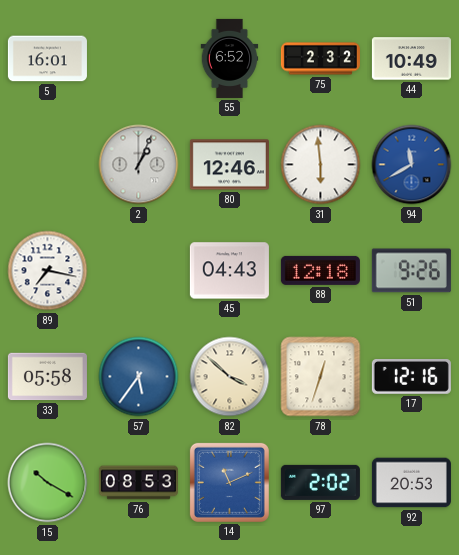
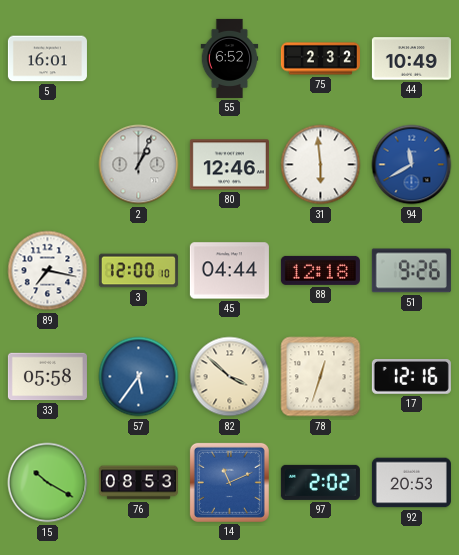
3: none -> 12:00 (138, 271)
45: 04:43 -> 04:44 (229, 271)
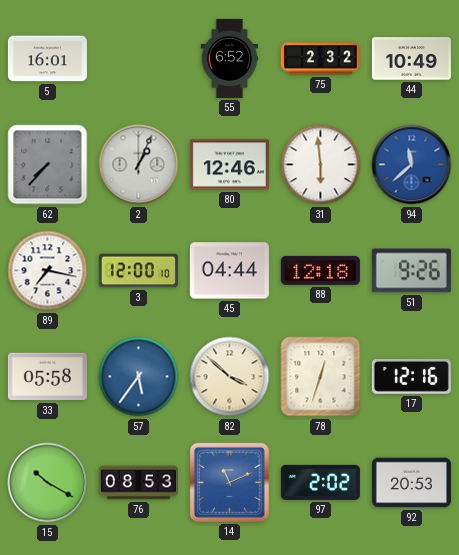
62: none -> 7:37 (48, 165)
94: 11:40 -> 11:38 (412, 165)
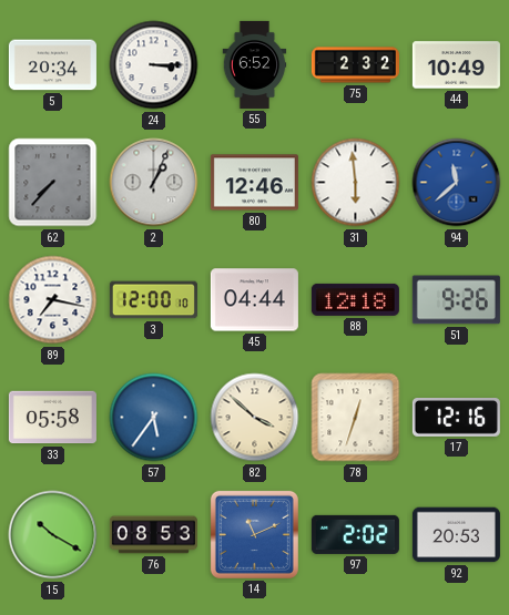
5: 16:01 -> 20:34 (52, 65)
24: none -> 3:15 (154, 65)
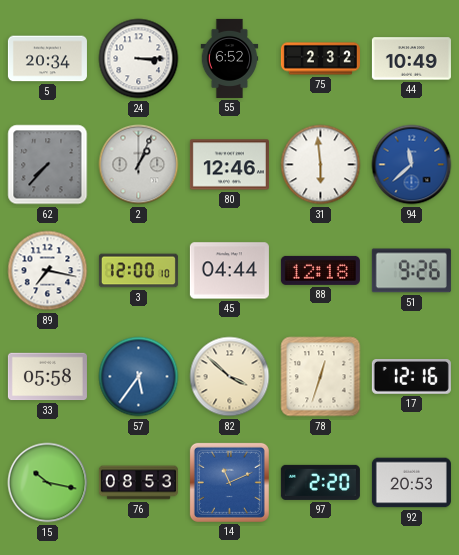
15: 10:20 -> 10:17 (48, 483)
97: 2:02 -> 2:20 (320, 482)
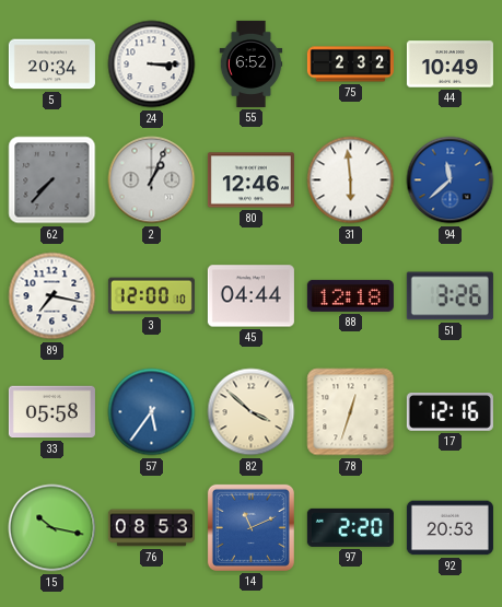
51: 9:26 -> 3:26 (450, 296)
